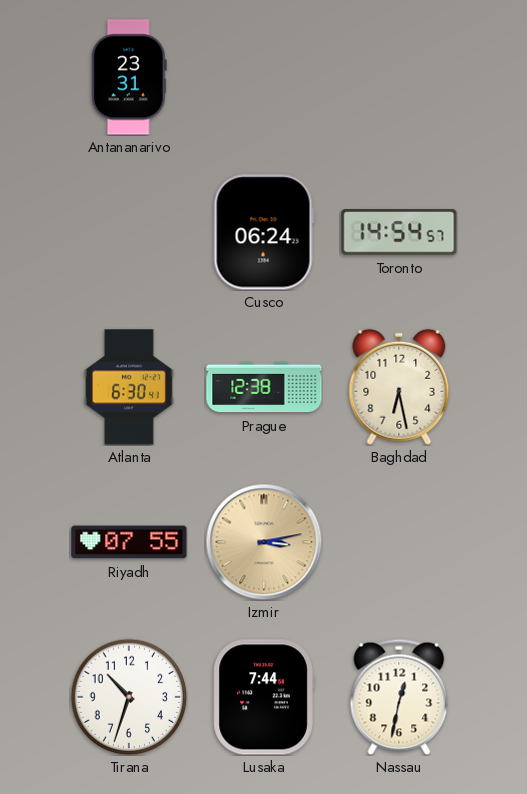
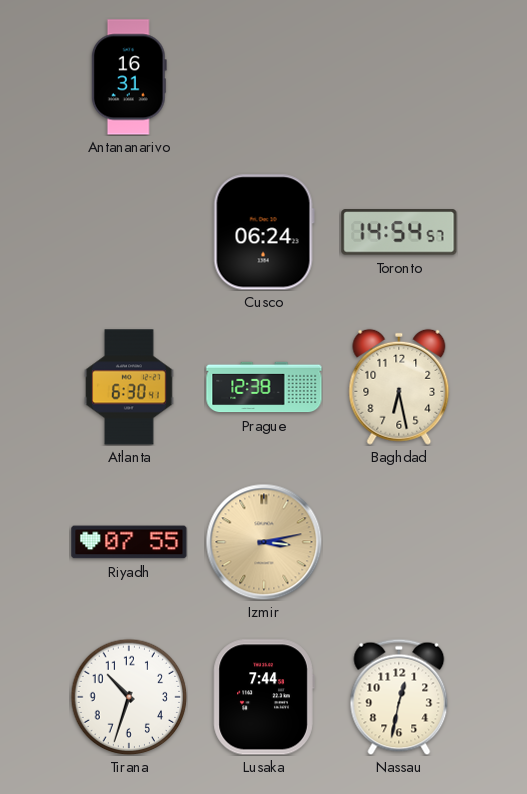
Antananarivo: 23:31 -> 16:31 (129, 77)
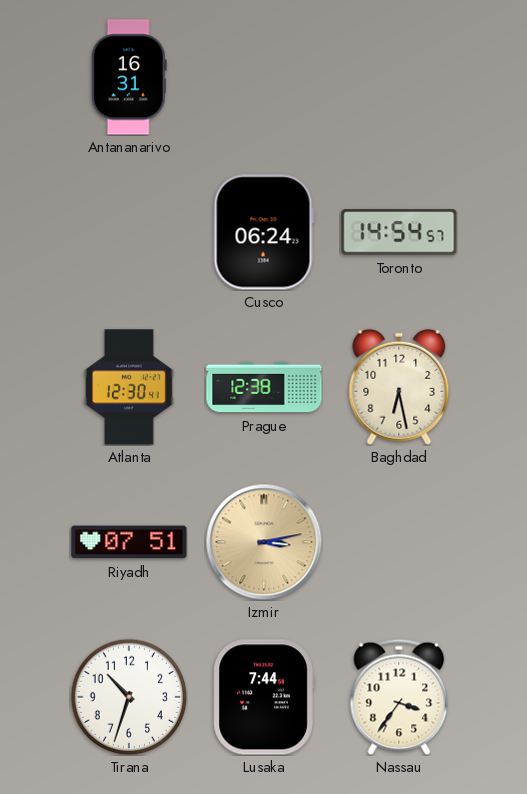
Atlanta: 6:30 -> 12:30 (129, 387)
Riyadh: 07:55 -> 07:51 (129, 542)
Nassau: 12:32 -> 3:36 (399, 697)
